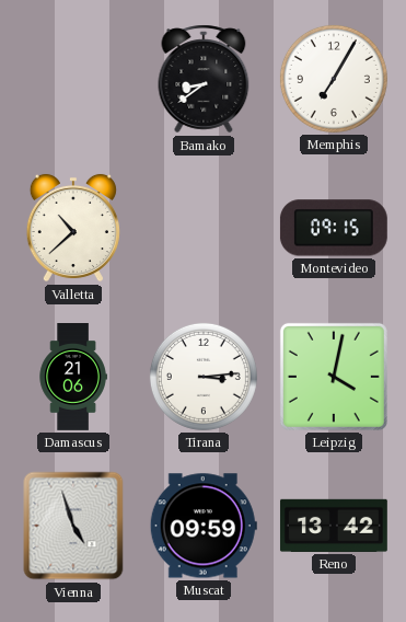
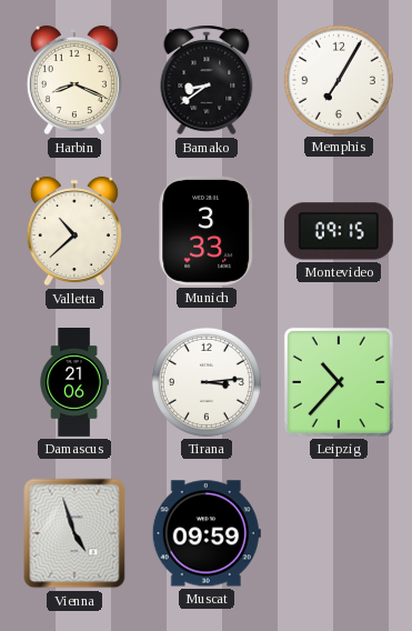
Harbin: none -> 8:19 (74, 80)
Munich: none -> 3:33 (207, 231)
Leipzig: 4:02 -> 10:37 (339, 382)
Reno: 13:42 -> none (334, 526)
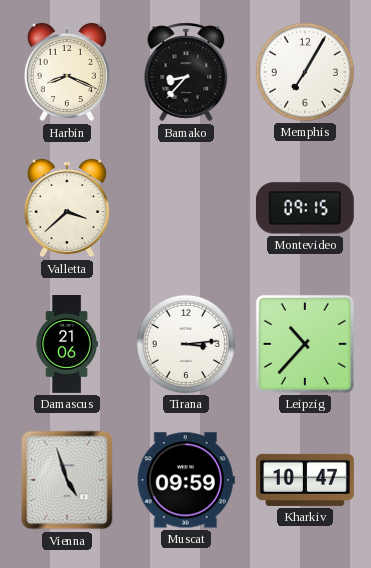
Bamako: 8:39 -> 8:37 (186, 72)
Valletta: 10:38 -> 3:38 (67, 208)
Munich: 3:33 -> none (207, 231)
Kharkiv: none -> 10:47 (305, 480)
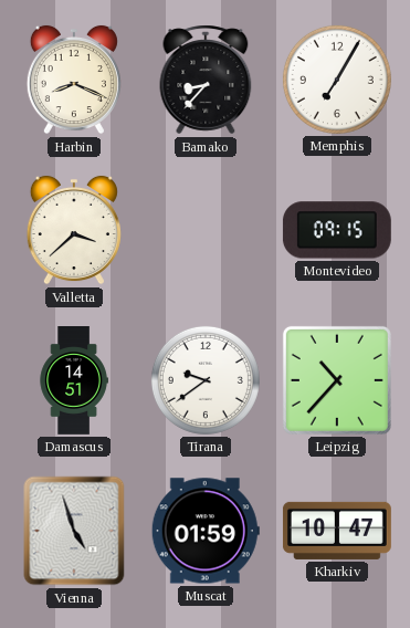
Damascus: 21:06 -> 14:51 (74, 381)
Tirana: 3:14 -> 9:39 (206, 380)
Muscat: 09:59 -> 01:59 (206, 531)
